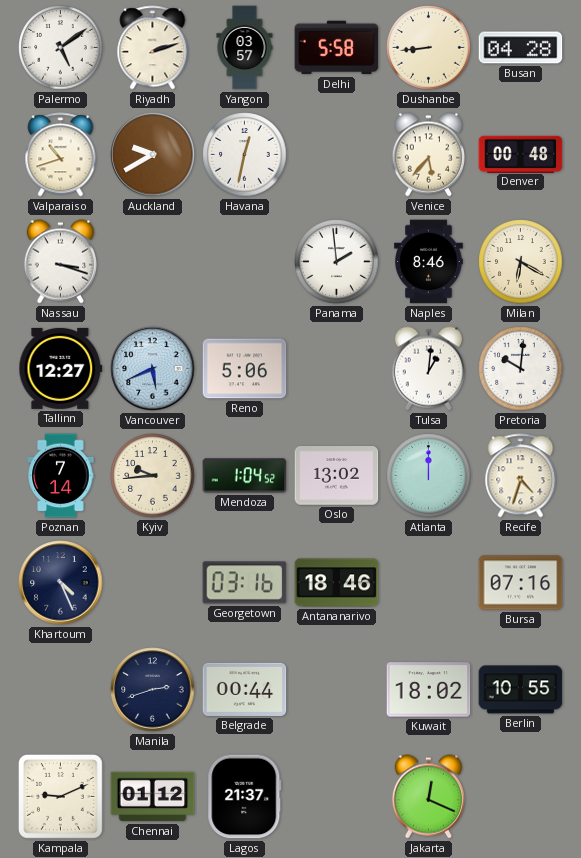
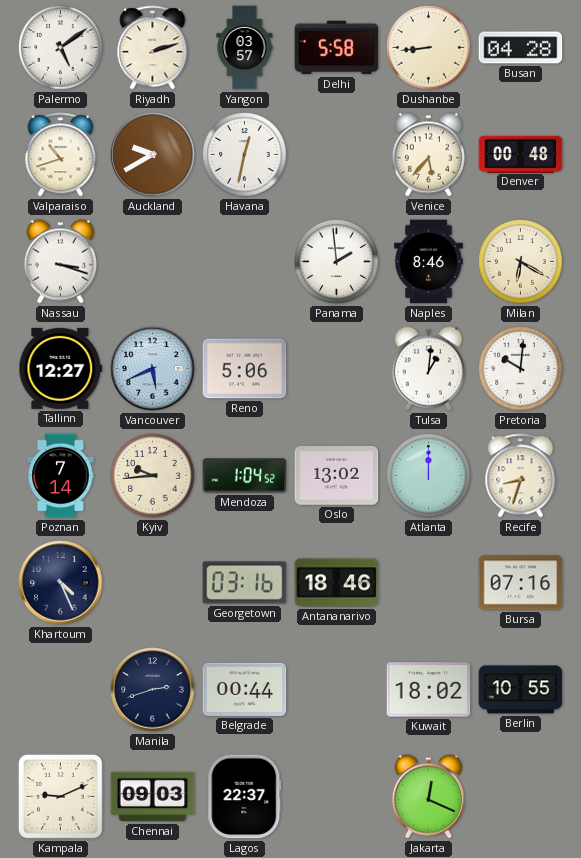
Recife: 4:33 -> 8:33 (521, 476)
Chennai: 01:12 -> 09:03 (153, 797)
Lagos: 21:37 -> 22:37 (245, 797)
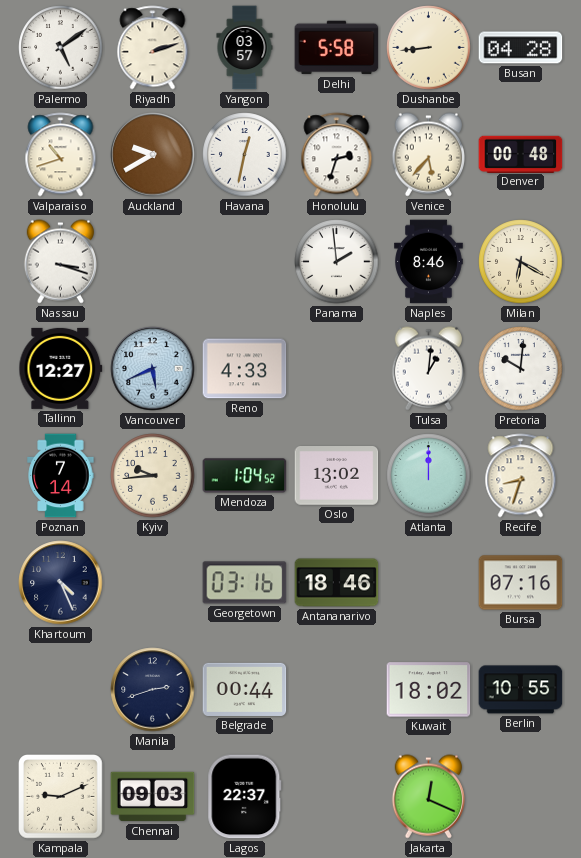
Honolulu: none -> 2:33 (337, 155)
Reno: 5:06 -> 4:33 (245, 369)
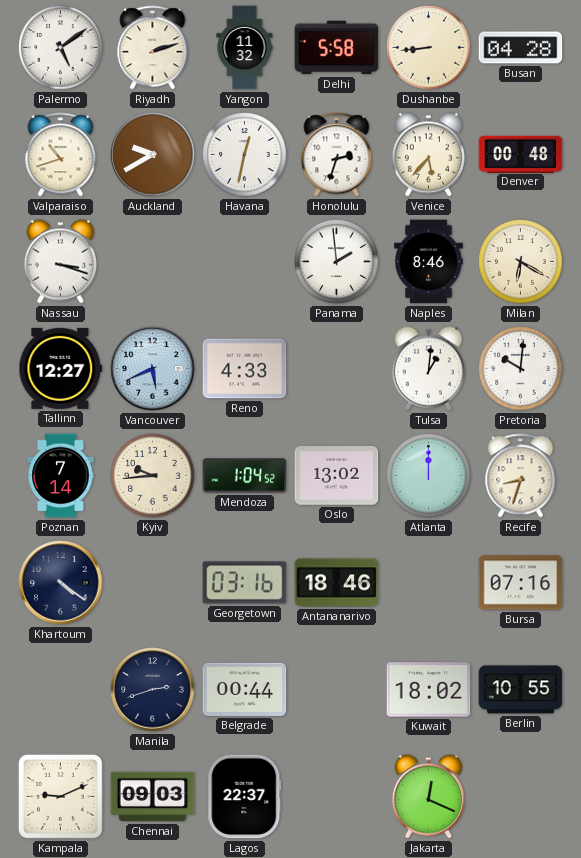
Yangon: 03:57 -> 11:32 (245, 48)
Khartoum: 4:26 -> 4:21 (61, 583)
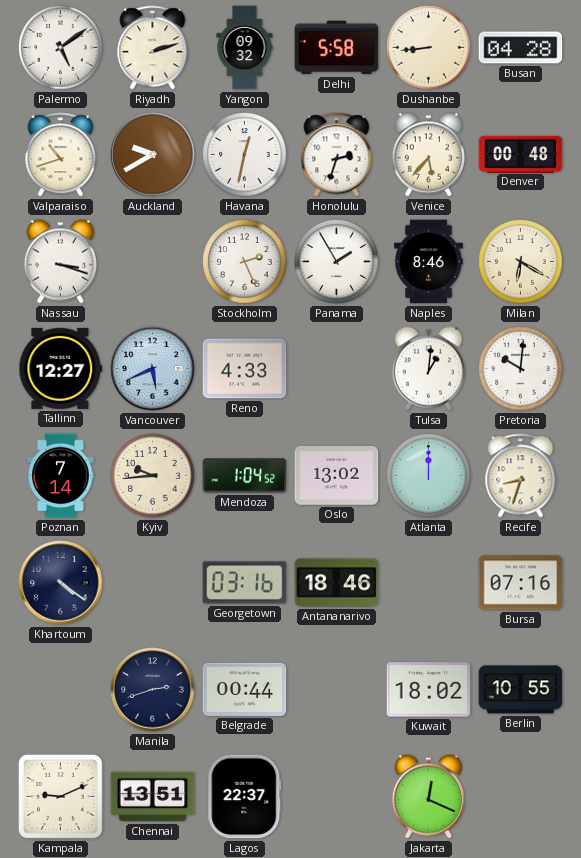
Yangon: 11:32 -> 09:32 (245, 48)
Stockholm: none -> 2:26 (245, 262)
Panama: 1:59 -> 1:55 (337, 262)
Chennai: 09:03 -> 13:51 (153, 797)
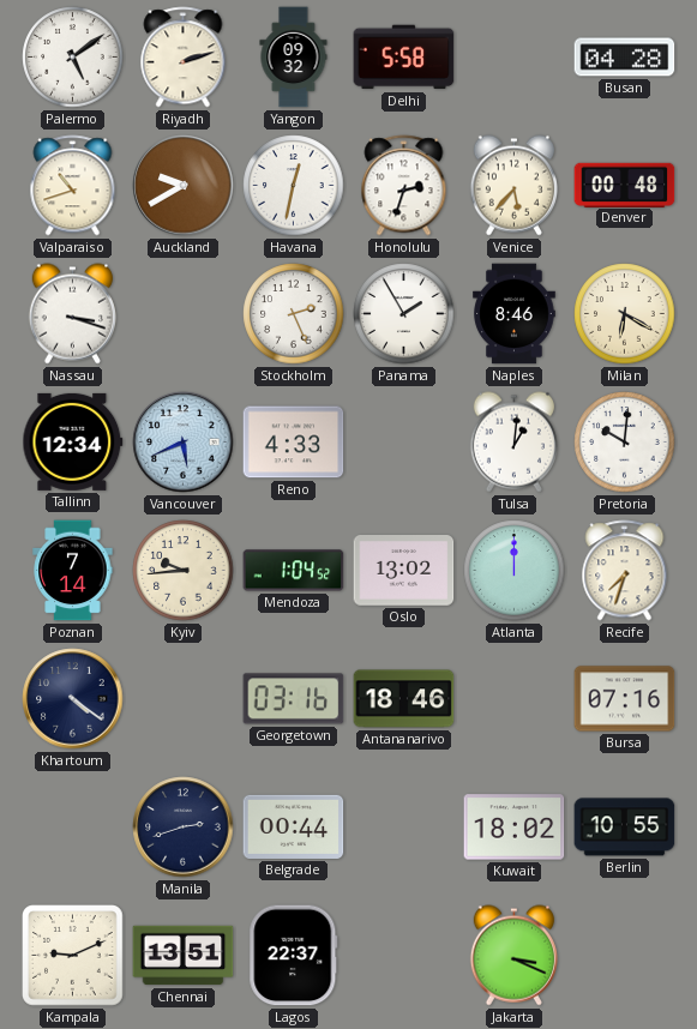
Dushanbe: 8:44 -> none (429, 48)
Tallinn: 12:27 -> 12:34 (73, 441)
Recife: 8:33 -> 7:33 (625, 571)
Jakarta: 12:19 -> 3:19 (513, 956)
